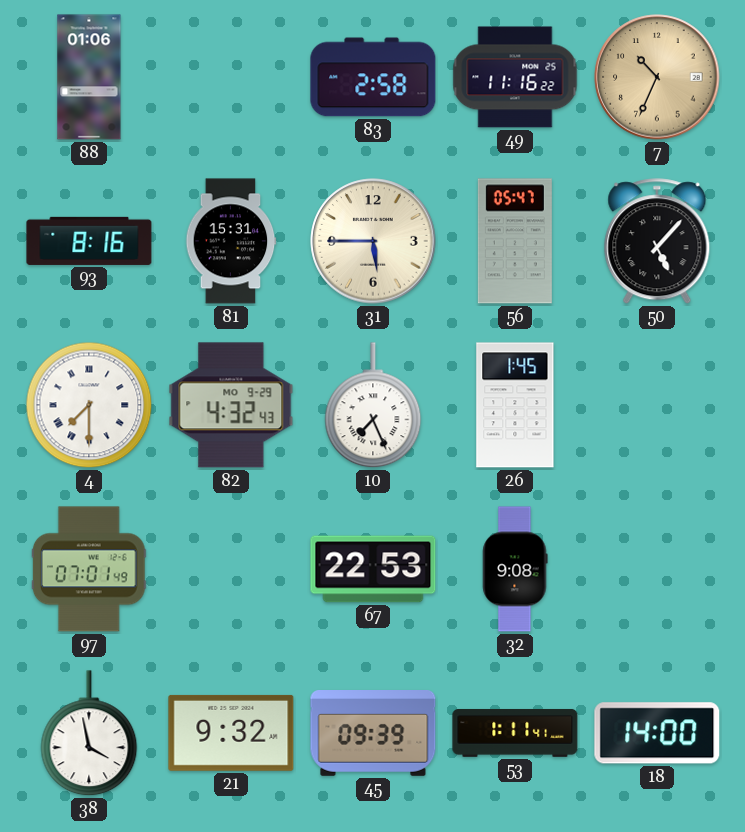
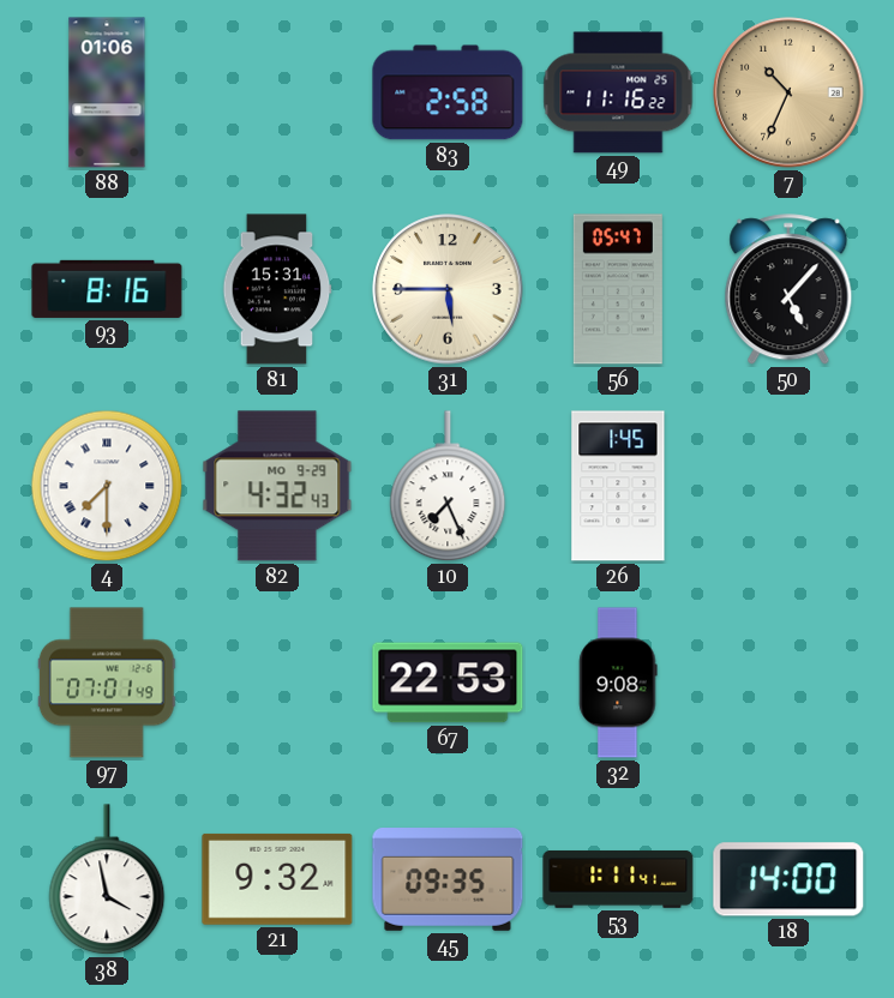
45: 09:39 -> 09:35 (448, 880)
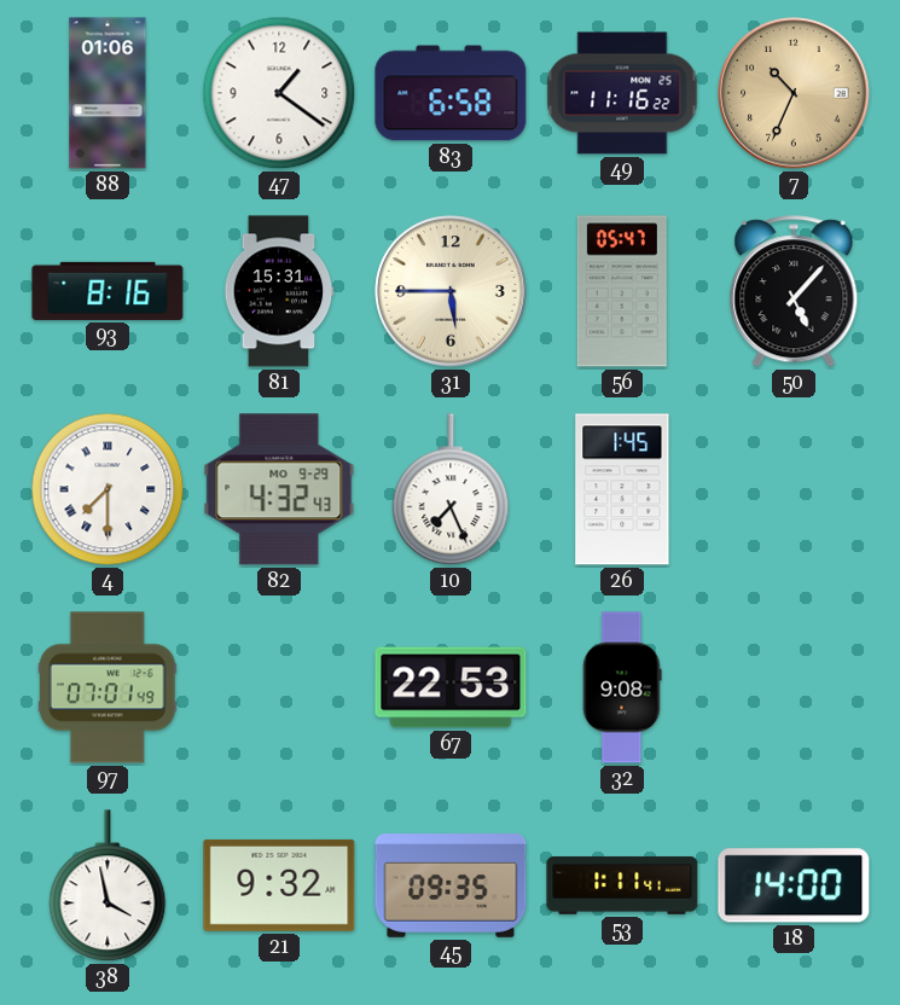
47: none -> 1:21 (279, 93)
83: 2:58 -> 6:58 (451, 93)
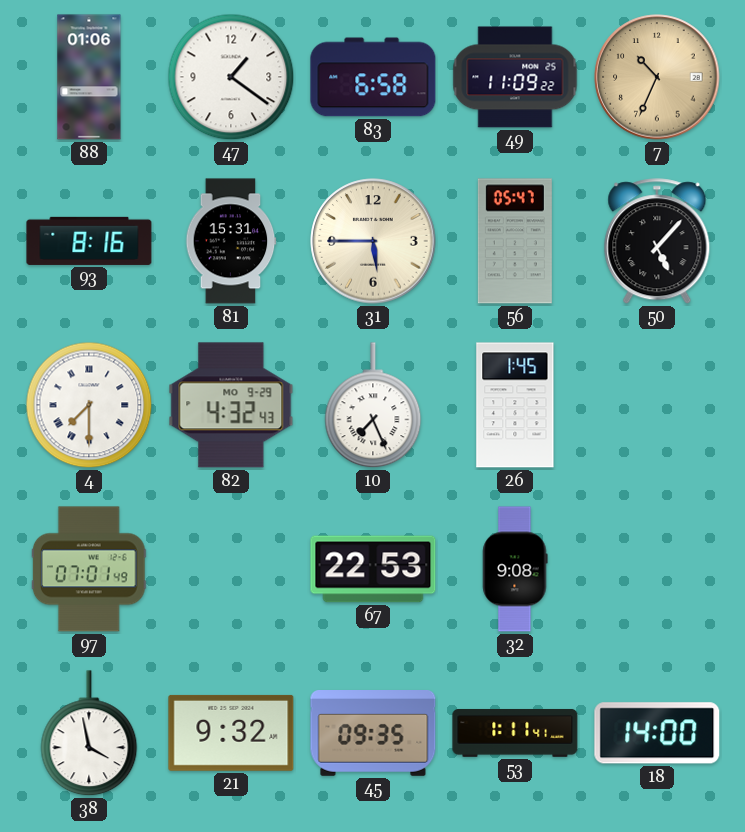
49: 11:16 -> 11:09 (515, 77)
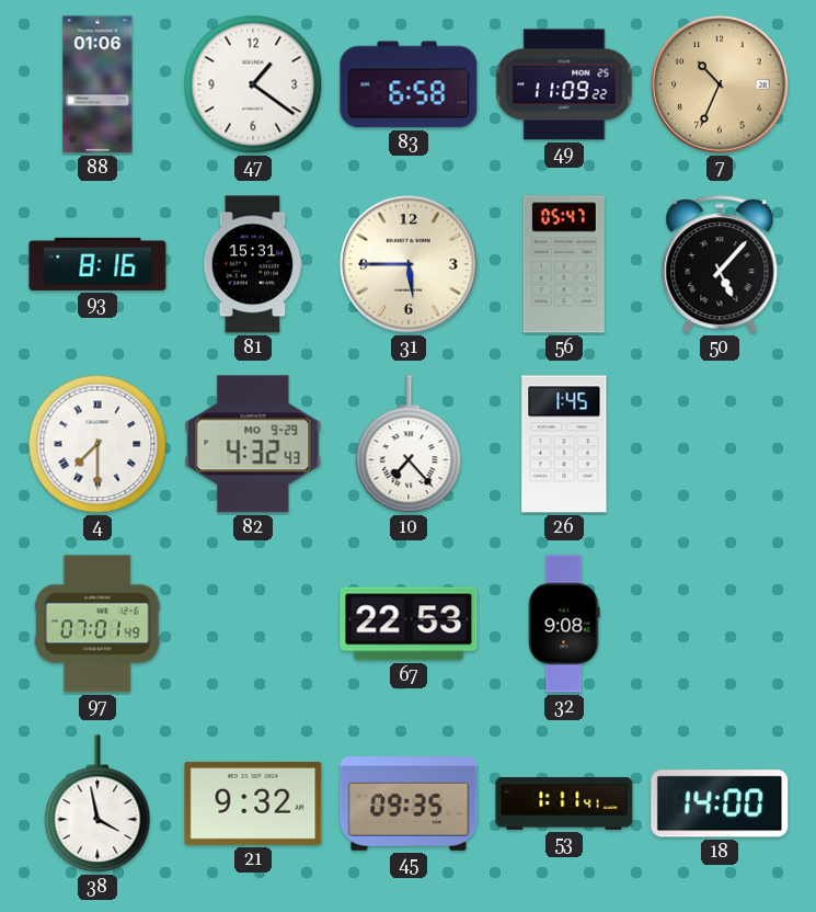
10: 7:26 -> 7:23 (409, 445)
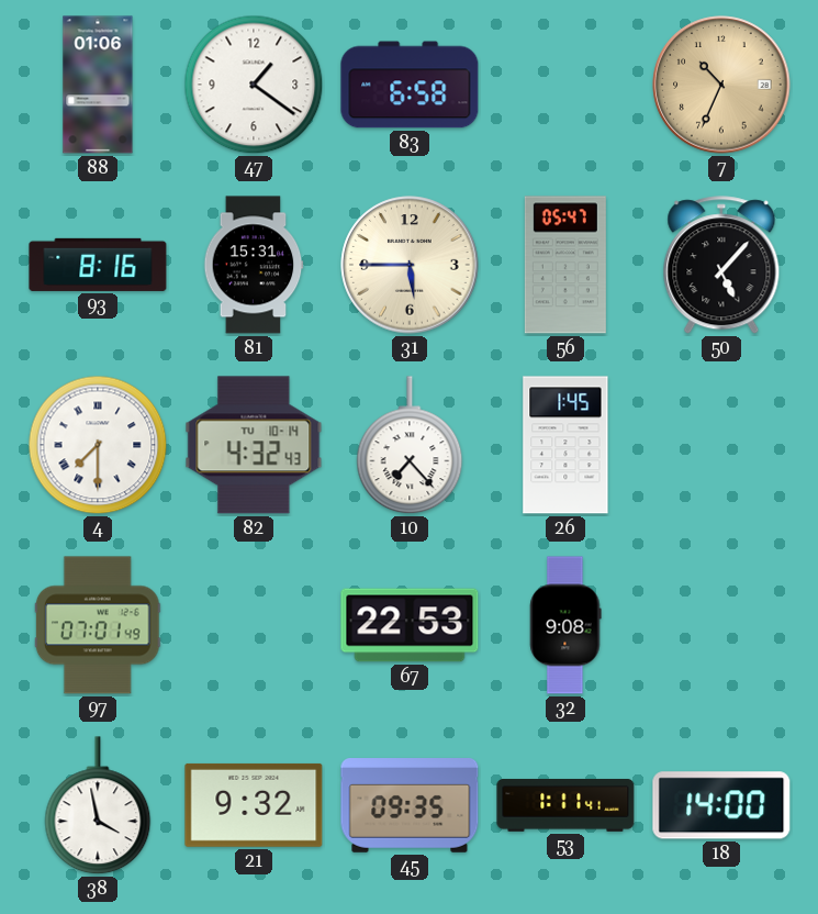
49: 11:09 -> none (564, 84)
82 date: MO 9-29 -> TU 10-14 (254, 445)
